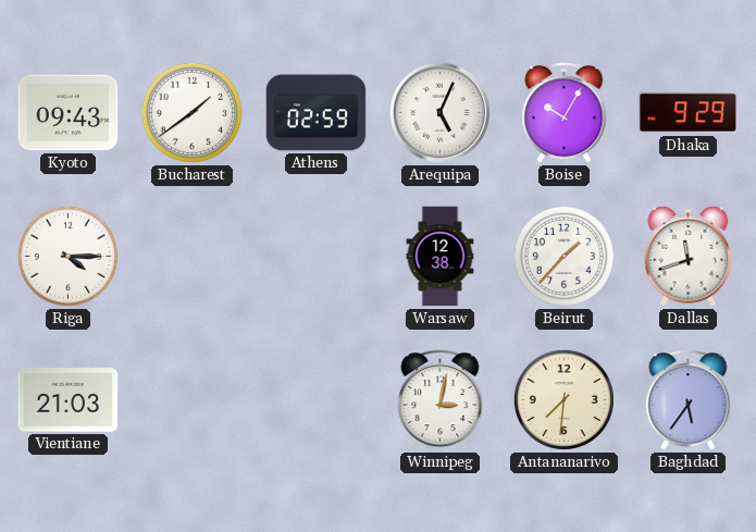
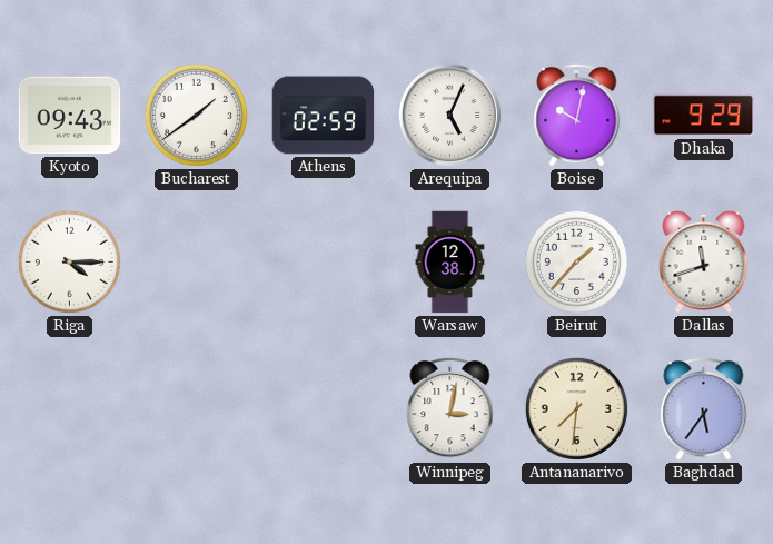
Boise: 10:05 -> 10:02 (577, 115)
Vientiane: 21:03 -> none (69, 400)
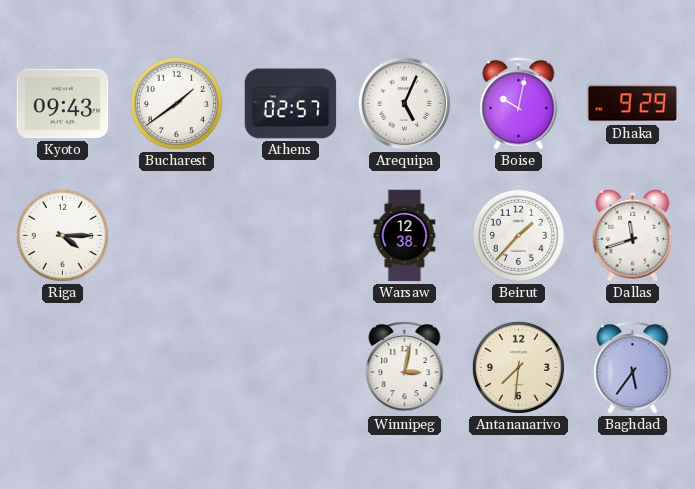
Athens: 02:59 -> 02:57 (291, 104)
